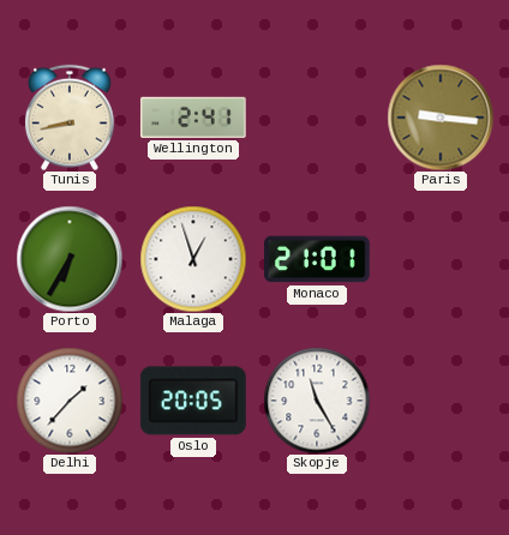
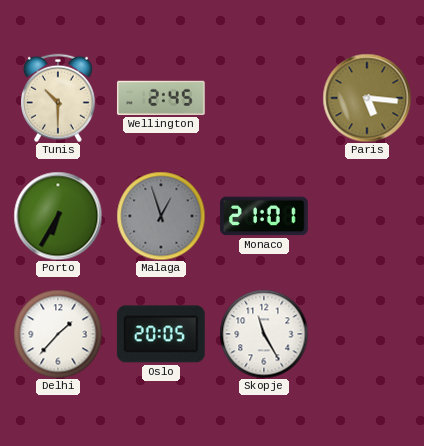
Tunis: 8:43 -> 10:30 (58, 98)
Wellington: 2:41 -> 2:45 (161, 98)
Paris: 9:16 -> 5:16 (367, 98)
Malaga dial: white -> grey (161, 216)
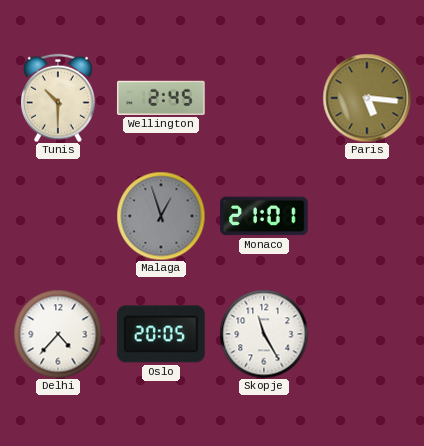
Porto: 6:35 -> none (58, 216)
Delhi: 1:37 -> 4:37 (58, 334)
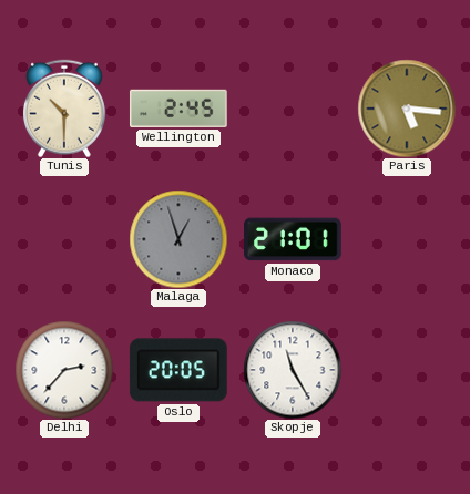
Delhi: 4:37 -> 2:37 (64, 370)
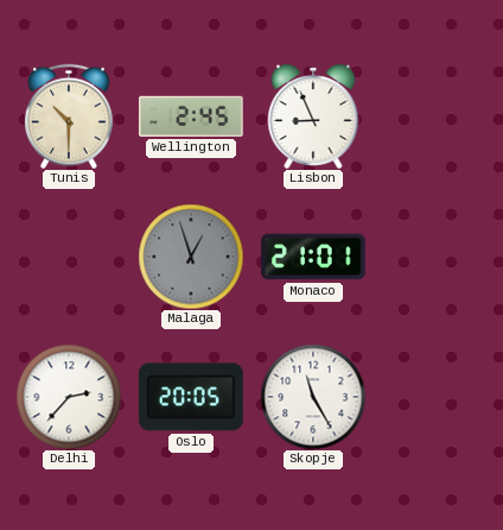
Lisbon: none -> 8:56 (313, 116)
Paris: 5:16 -> none (407, 109)
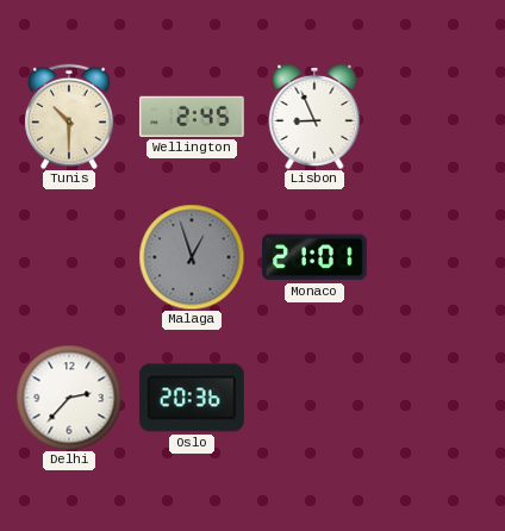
Oslo: 20:05 -> 20:36 (192, 398)
Skopje: 11:25 -> none (313, 397)
